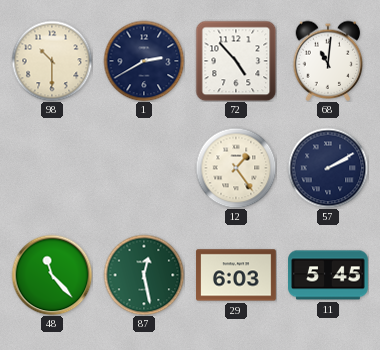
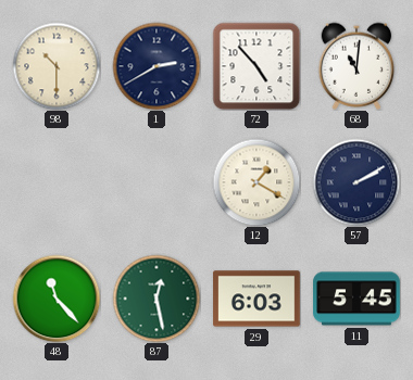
12: 1:24 -> 1:20 (256, 182)
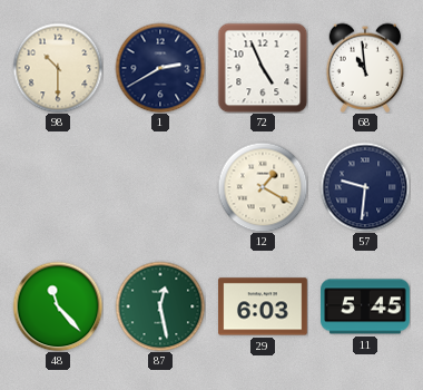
72: 4:53 -> 4:56 (263, 68)
68: 11:01 -> 10:59 (365, 68)
57: 2:10 -> 9:31 (365, 187)
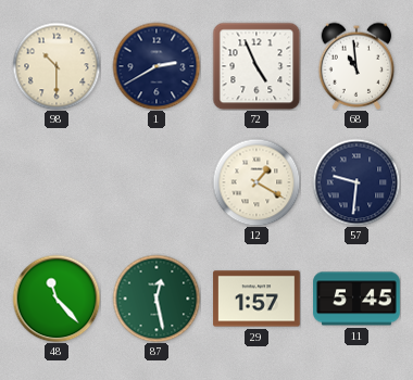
29: 6:03 -> 1:57 (256, 299)
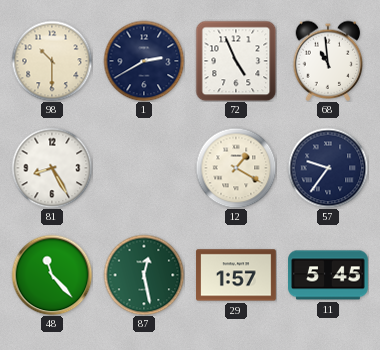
81: none -> 8:25 (52, 168)
57: 9:31 -> 9:36 (328, 168)
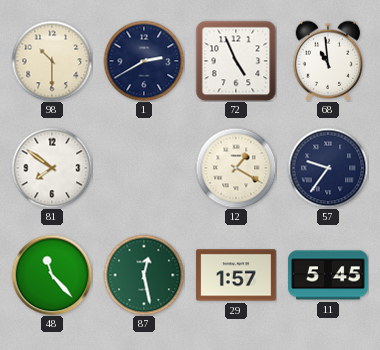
81: 8:25 -> 7:51 (52, 168)
